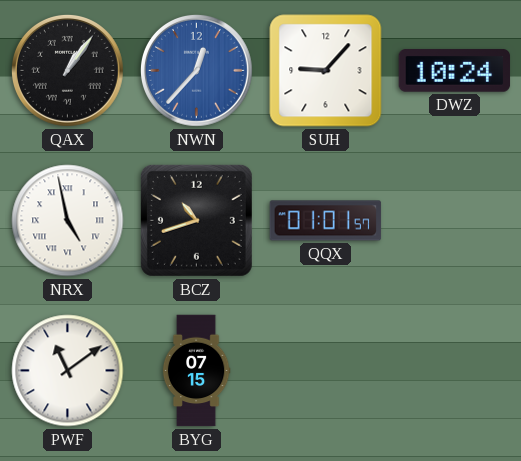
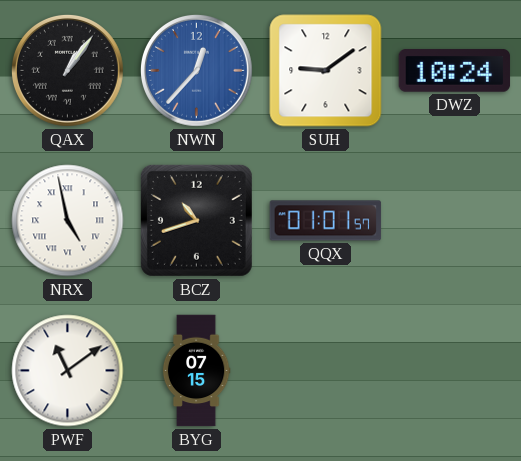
SUH: 9:07 -> 9:09 (326, 71)
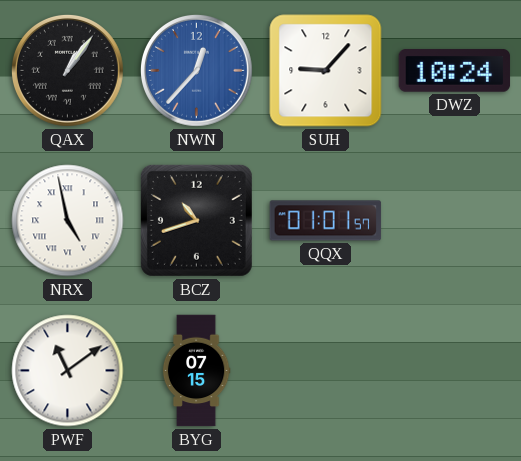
SUH: 9:09 -> 9:07 (326, 71)
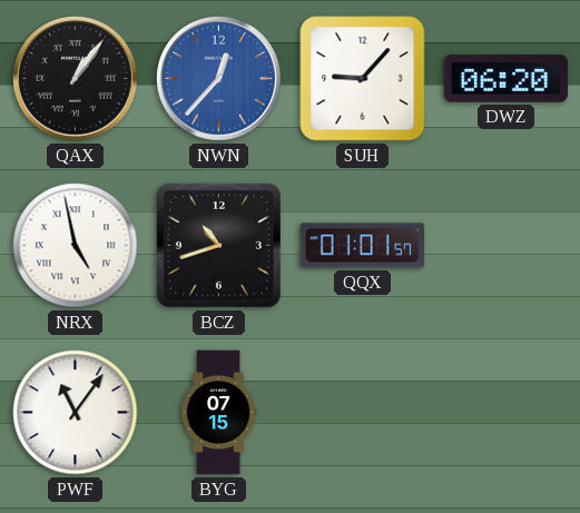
DWZ: 10:24 -> 06:20 (507, 79)
PWF: 11:09 -> 11:06 (76, 413)
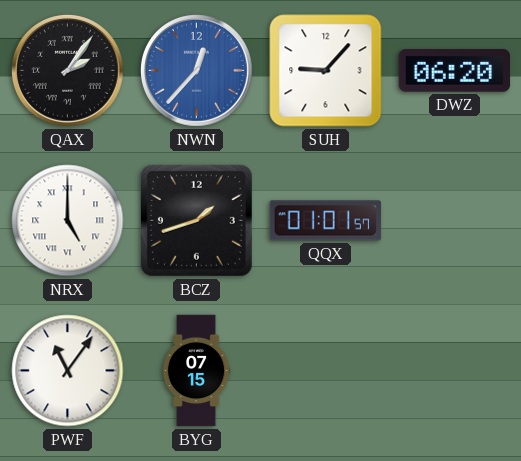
QAX: 1:06 -> 2:06 (68, 71)
NRX: 4:58 -> 5:00 (68, 221)
BCZ: 10:42 -> 1:42 (196, 220)
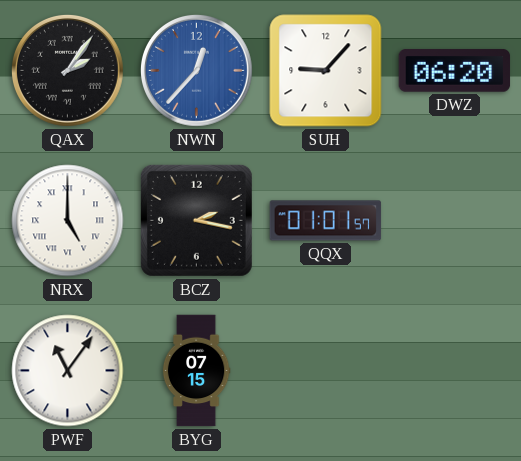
BCZ: 1:42 -> 2:17 (196, 220)
